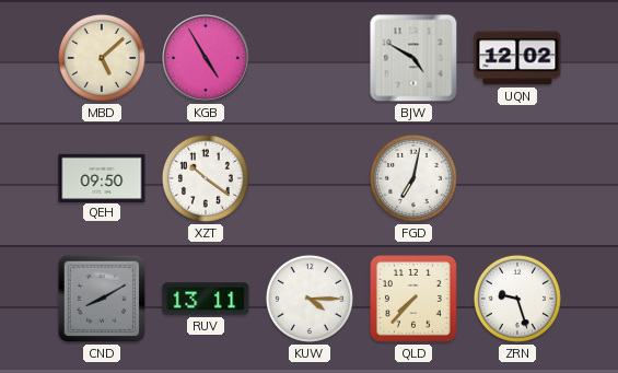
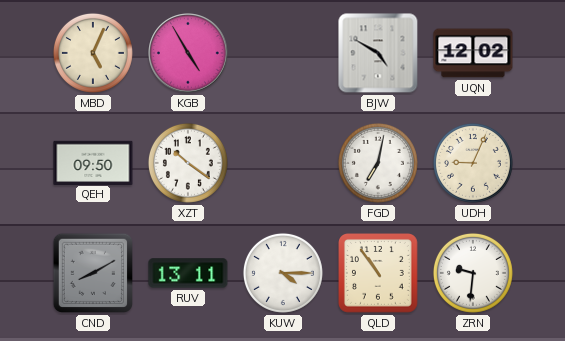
MBD: 5:08 -> 5:04 (93, 53)
UDH: none -> 9:04 (473, 163)
QLD: 7:37 -> 10:54 (379, 274)
ZRN: 9:27 -> 9:31 (473, 273)
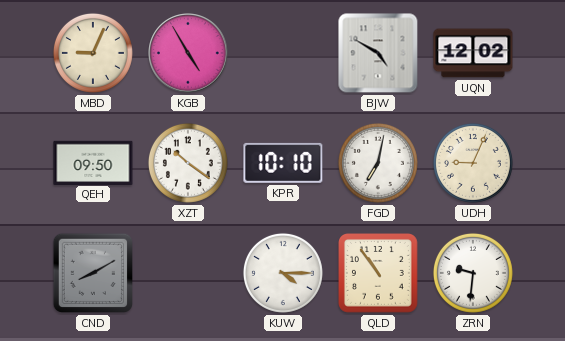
MBD: 5:04 -> 9:04 (93, 53)
KPR: none -> 10:10 (283, 163)
RUV: 13:11 -> none (188, 273)
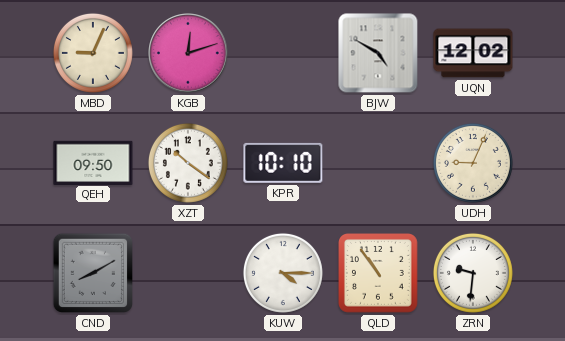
KGB: 4:55 -> 12:12 (188, 53)
FGD: 7:02 -> none (378, 163)
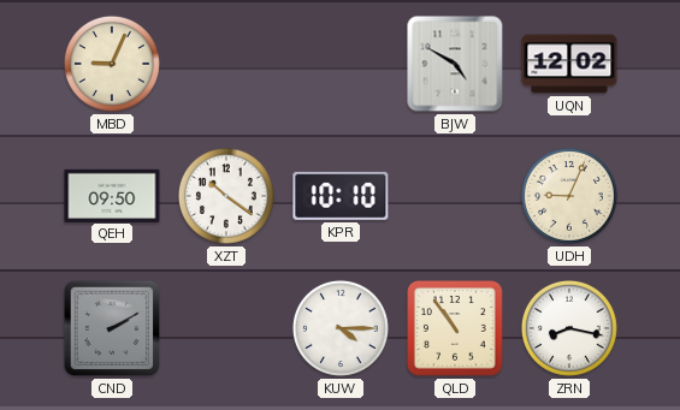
KGB: 12:12 -> none (188, 53)
CND: 8:10 -> 2:10 (112, 328)
ZRN: 9:31 -> 8:17 (569, 328)
